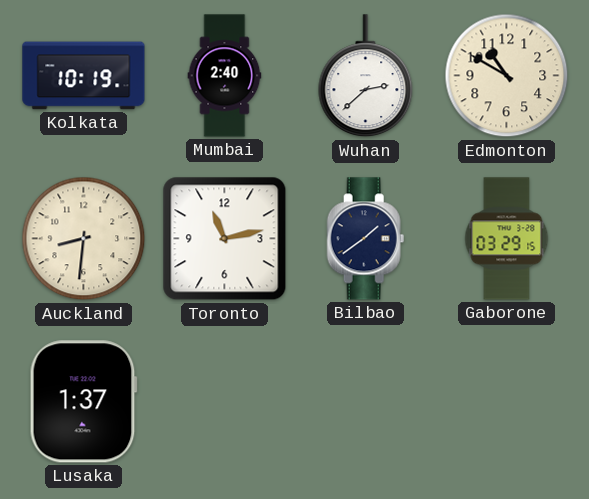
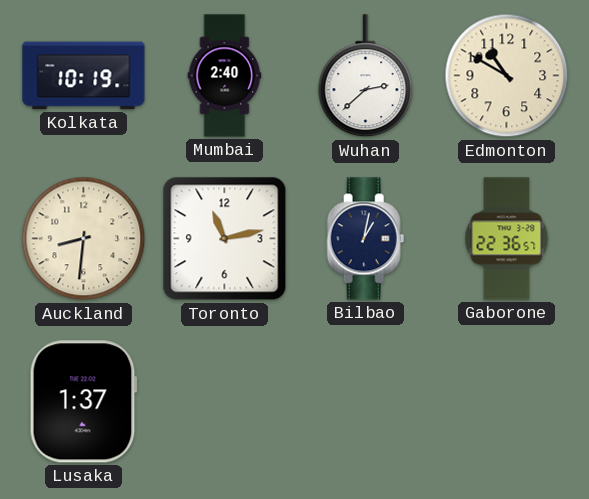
Bilbao: 1:39 -> 1:02 (366, 239)
Gaborone: 03:29 -> 22:36 (507, 239)
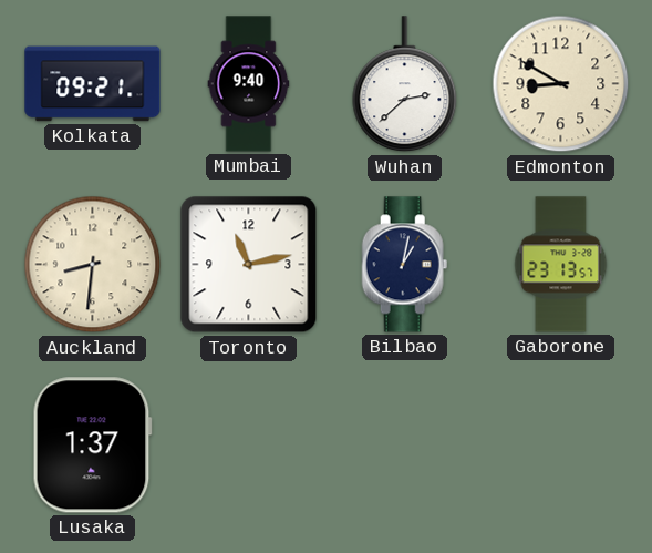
Kolkata: 10:19 -> 09:21 (93, 84)
Mumbai: 2:40 -> 9:40 (249, 84)
Edmonton: 10:50 -> 8:50 (561, 84)
Gaborone: 22:36 -> 23:13 (561, 265)
